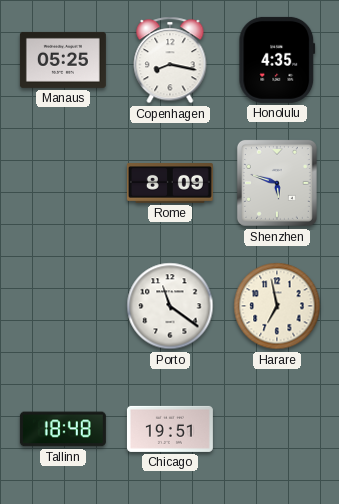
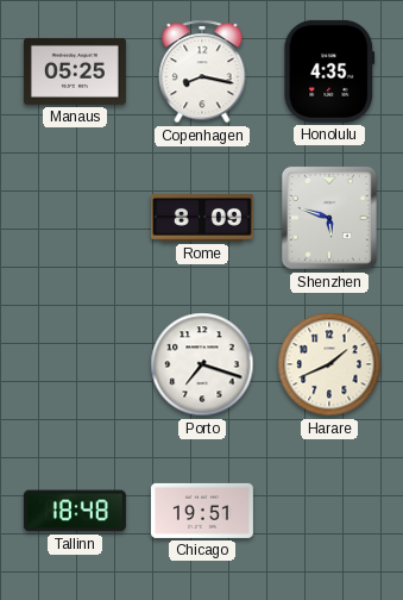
Porto: 11:21 -> 7:18 (202, 364)
Harare: 6:58 -> 1:41 (329, 364)
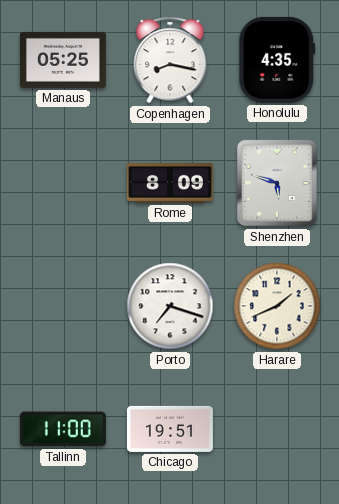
Tallinn: 18:48 -> 11:00 (63, 429)
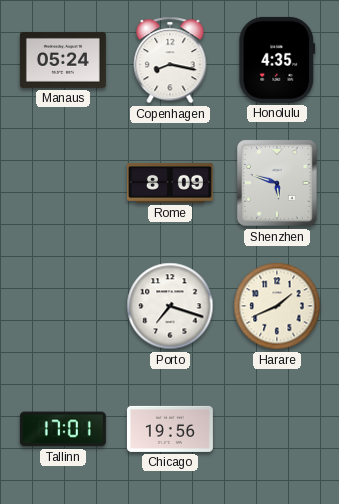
Manaus: 05:25 -> 05:24 (63, 60)
Tallinn: 11:00 -> 17:01 (63, 429)
Chicago: 19:51 -> 19:56 (170, 429)
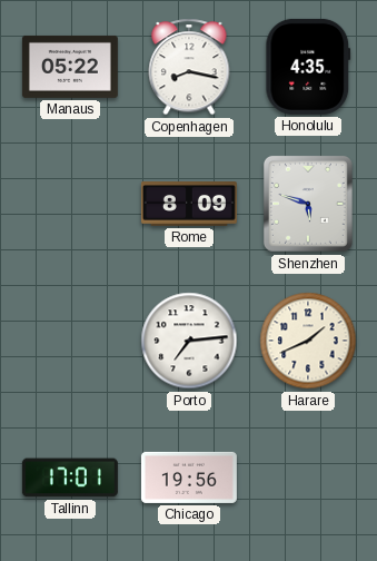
Manaus: 05:24 -> 05:22 (70, 67)
Porto: 7:18 -> 7:14 (189, 341)
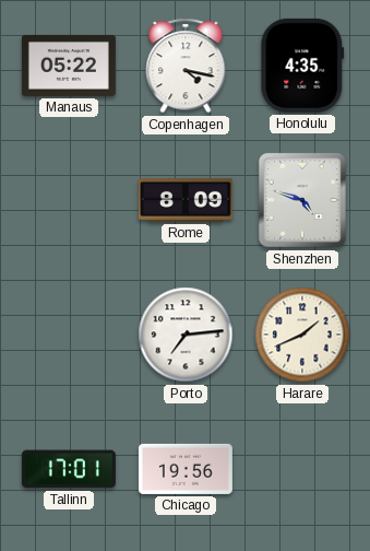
Copenhagen: 8:17 -> 4:17 (186, 66)
Shenzhen: 5:48 -> 4:48 (302, 200)
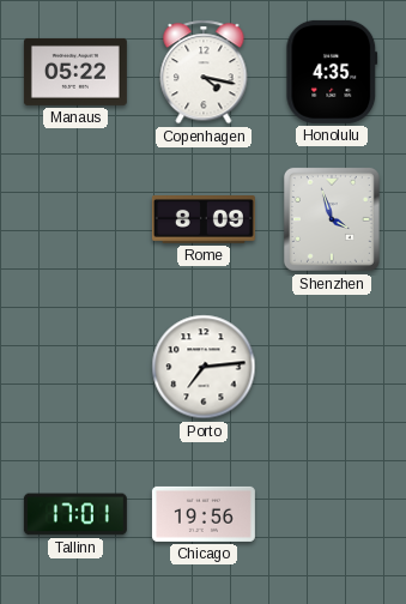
Shenzhen: 4:48 -> 3:57 (332, 219)
Harare: 1:41 -> none (302, 335)
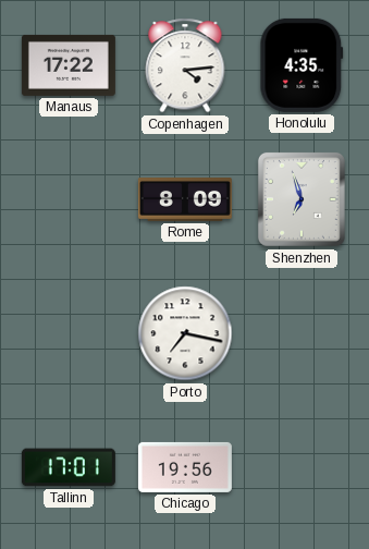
Manaus: 05:22 -> 17:22 (69, 65)
Copenhagen: 4:17 -> 4:14 (185, 65)
Shenzhen: 3:57 -> 6:57 (302, 199)
Porto: 7:14 -> 7:17 (185, 333)
